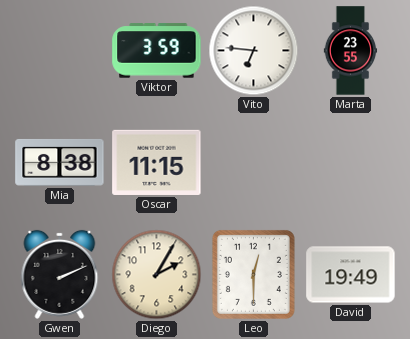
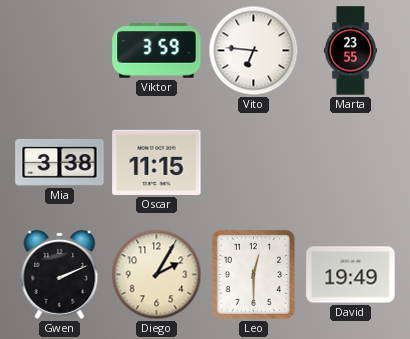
Mia: 8:38 -> 3:38 (60, 162)
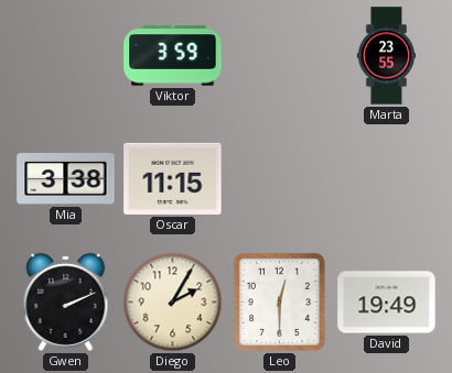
Vito: 6:46 -> none (254, 51)
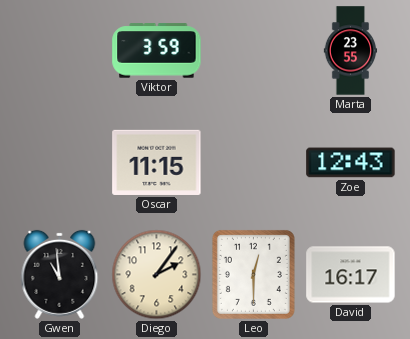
Mia: 3:38 -> none (66, 178)
Zoe: none -> 12:43 (351, 163)
Gwen: 2:11 -> 10:59 (60, 274)
Diego: 2:05 -> 2:06 (157, 275)
David: 19:49 -> 16:17 (351, 275)
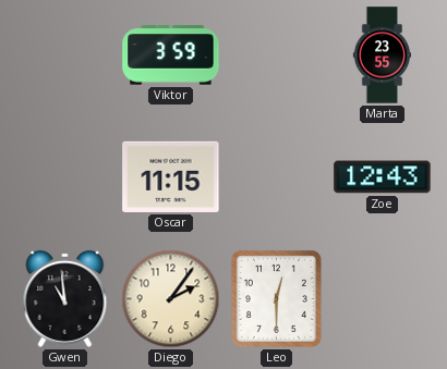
David: 16:17 -> none (351, 275)
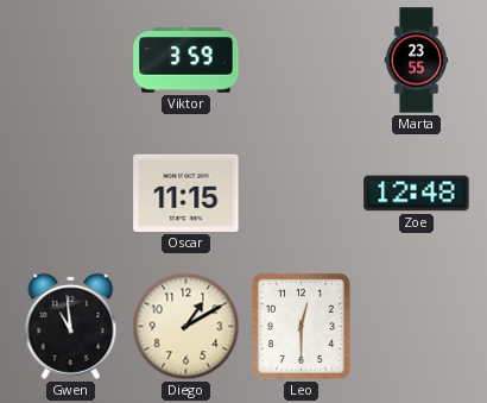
Zoe: 12:43 -> 12:48 (417, 194)
Diego: 2:06 -> 1:10 (186, 327)
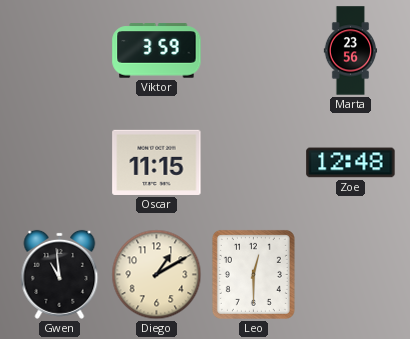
Marta: 23:55 -> 23:56 (351, 51)
